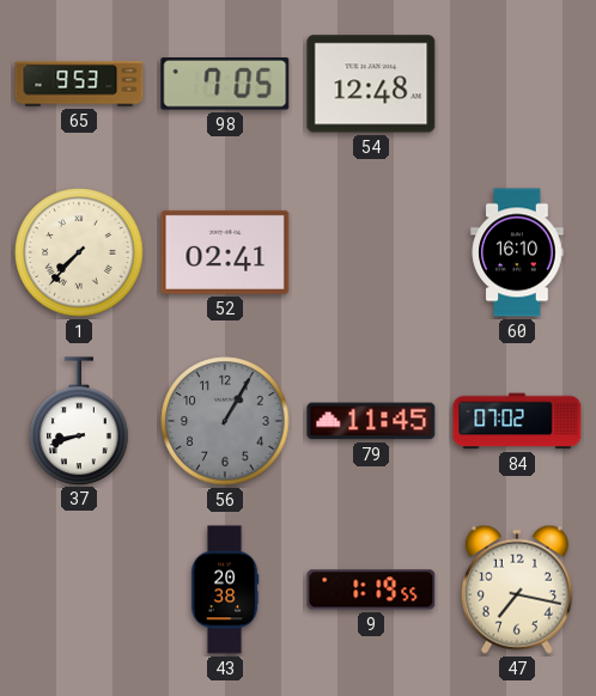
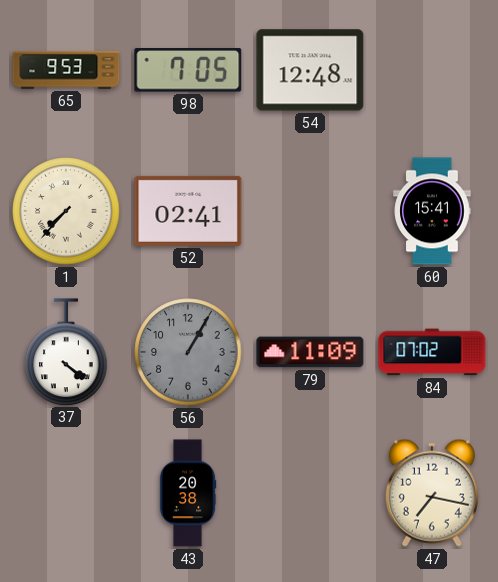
60: 16:10 -> 15:41 (432, 211)
37: 8:42 -> 4:21 (66, 352)
79: 11:45 -> 11:09 (310, 352)
9: 1:19 -> none (371, 590)
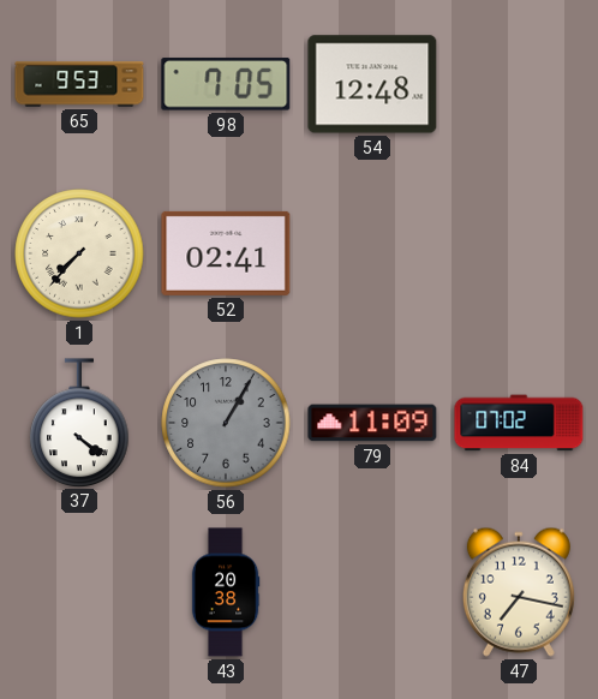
60: 15:41 -> none (432, 211)
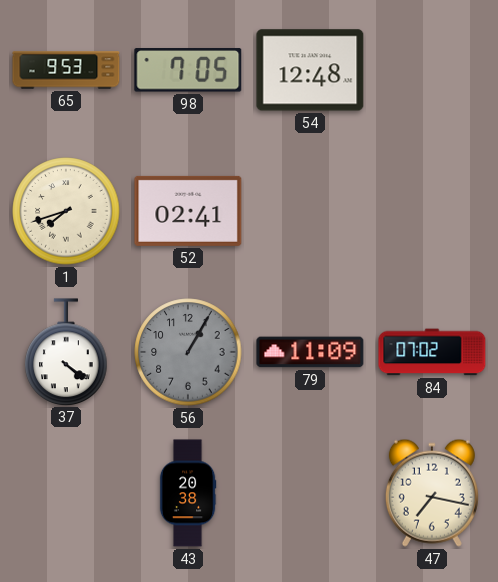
1: 7:37 -> 7:42 (66, 211)
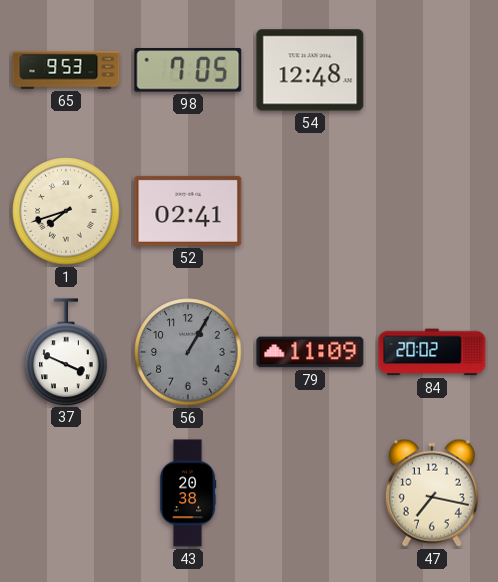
37: 4:21 -> 3:49 (66, 352)
84: 07:02 -> 20:02 (432, 352)
